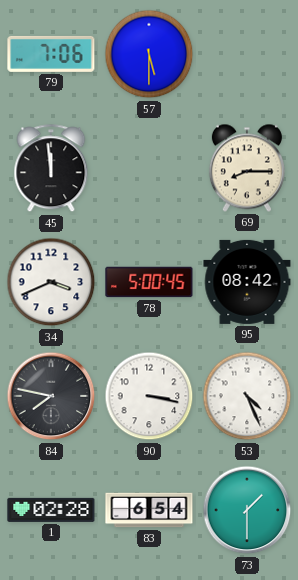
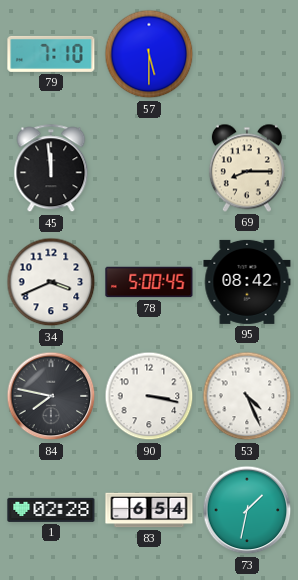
79: 7:06 -> 7:10 (51, 54)
73: 1:30 -> 1:32 (247, 510)
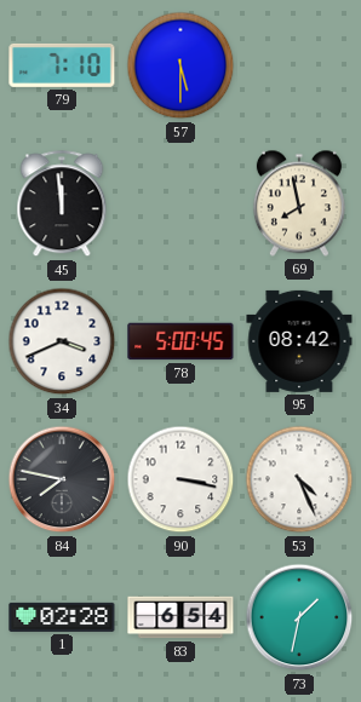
69: 8:15 -> 7:58 (299, 203)
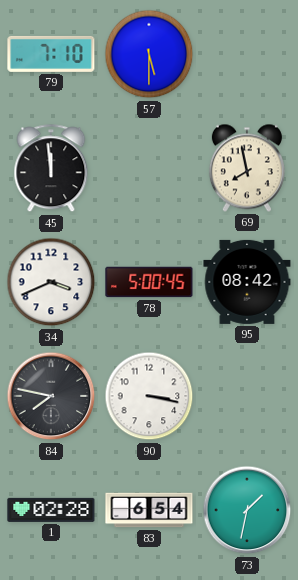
53: 4:26 -> none (299, 479)
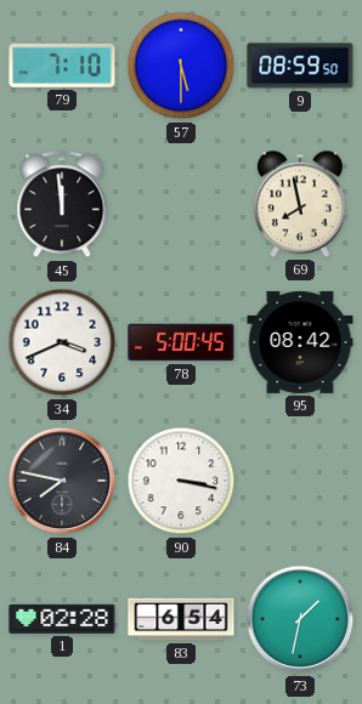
9: none -> 08:59 (300, 66)
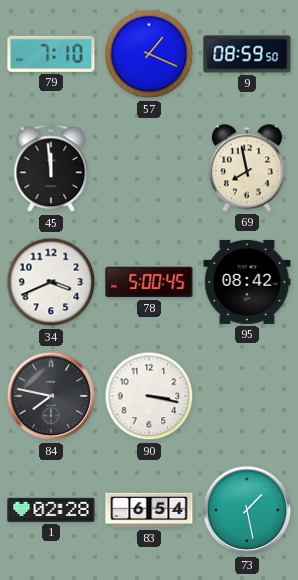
57: 5:30 -> 1:19 (149, 54)
73: 1:32 -> 1:28 (247, 510)
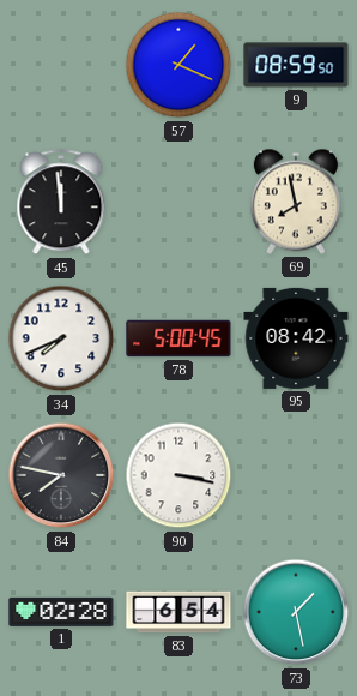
79: 7:10 -> none (51, 54)
34: 3:41 -> 7:41 (61, 338)
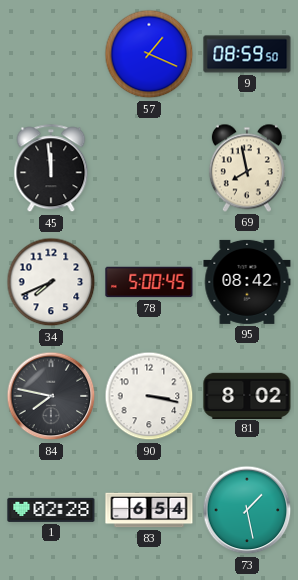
81: none -> 8:02 (247, 395)
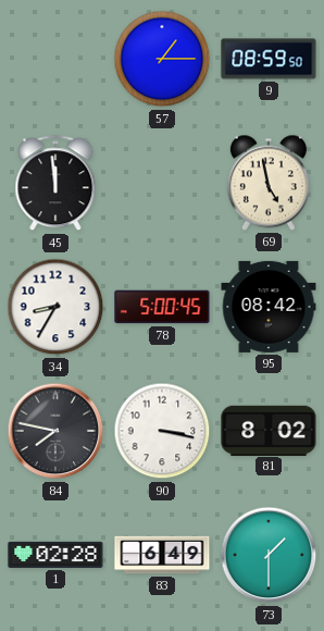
57: 1:19 -> 1:15 (162, 59)
69: 7:58 -> 4:58 (269, 183)
34: 7:41 -> 8:35 (55, 307)
83: 6:54 -> 6:49 (162, 555)
73: 1:28 -> 1:30 (269, 555)
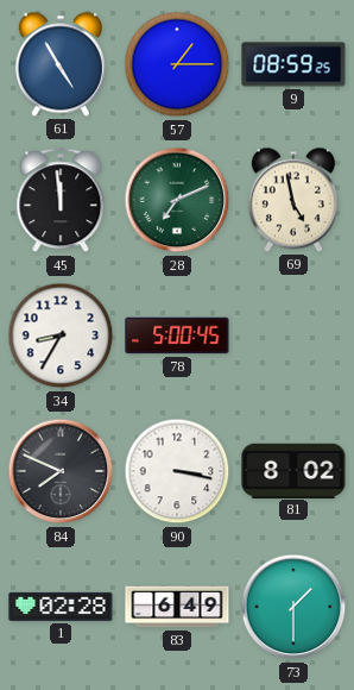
61: none -> 4:55 (61, 64)
9: 08:59:50 -> 08:59:25 (293, 64)
28: none -> 7:11 (177, 200)
95: 08:42 -> none (269, 307)
84: 7:47 -> 7:49 (61, 471)
